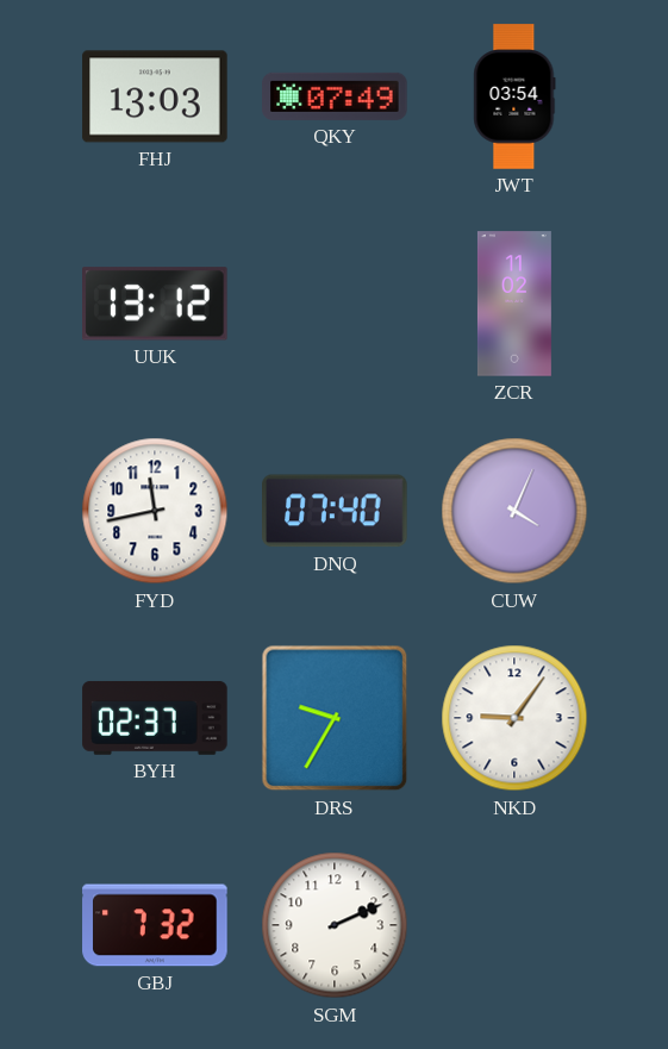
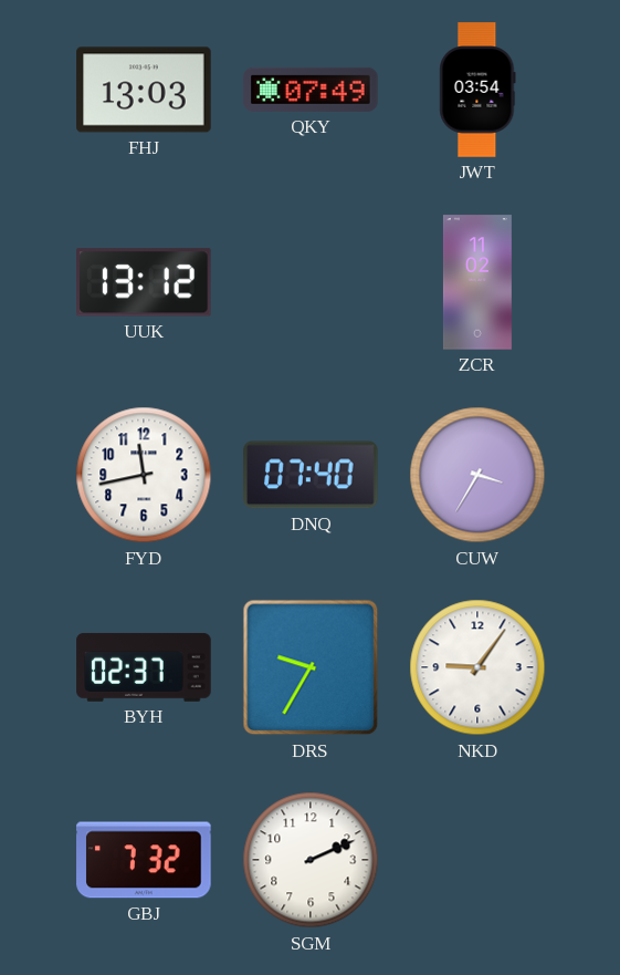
CUW: 4:04 -> 3:35 (477, 475)
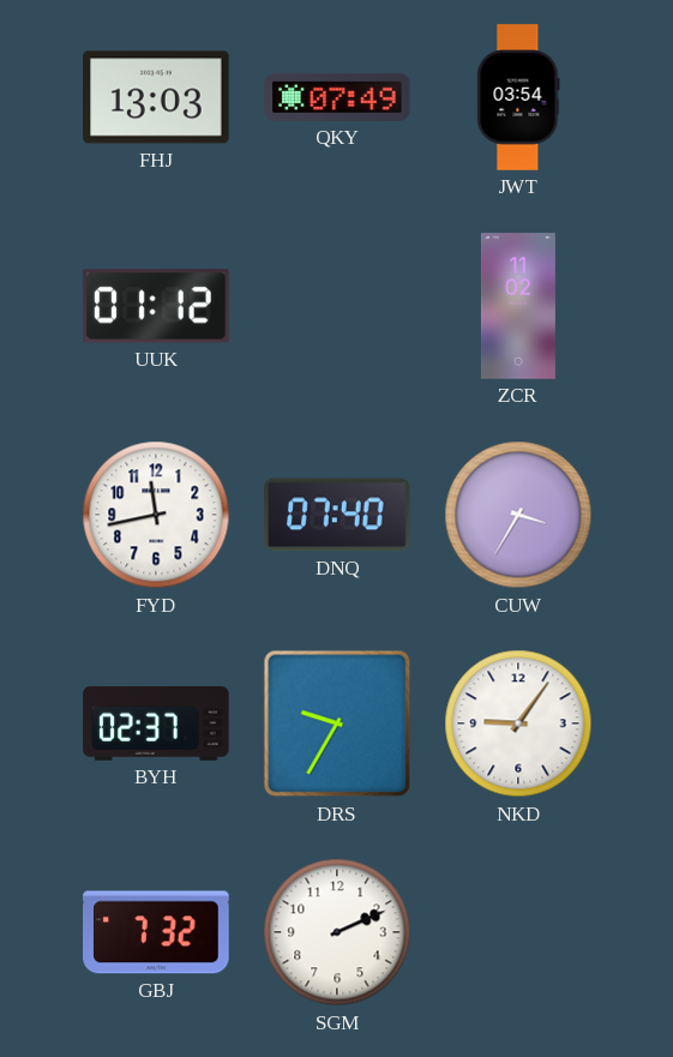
UUK: 13:12 -> 01:12 (157, 306)
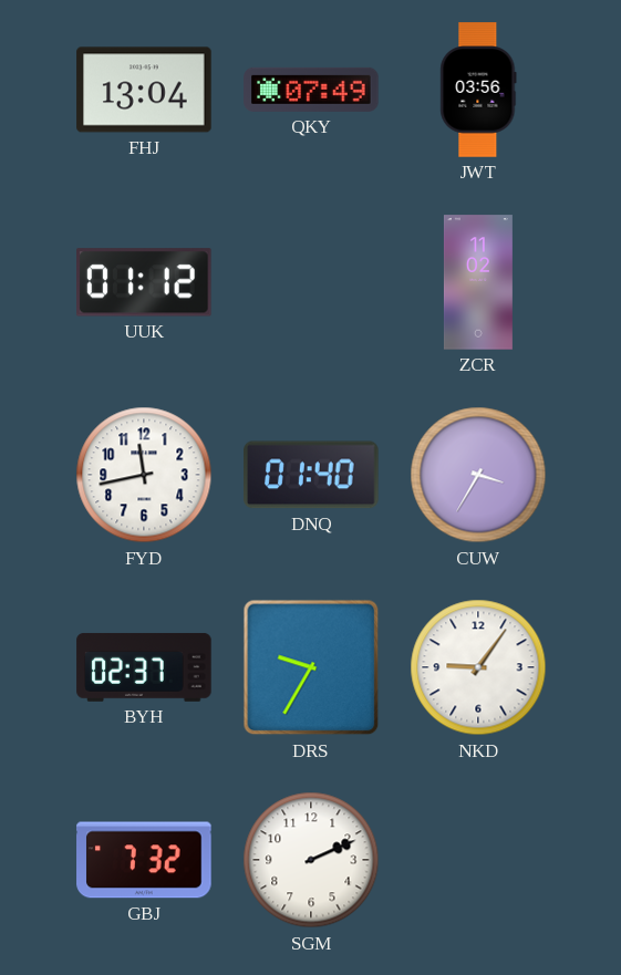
FHJ: 13:03 -> 13:04 (144, 90)
JWT: 03:54 -> 03:56 (478, 90)
DNQ: 07:40 -> 01:40 (311, 475)
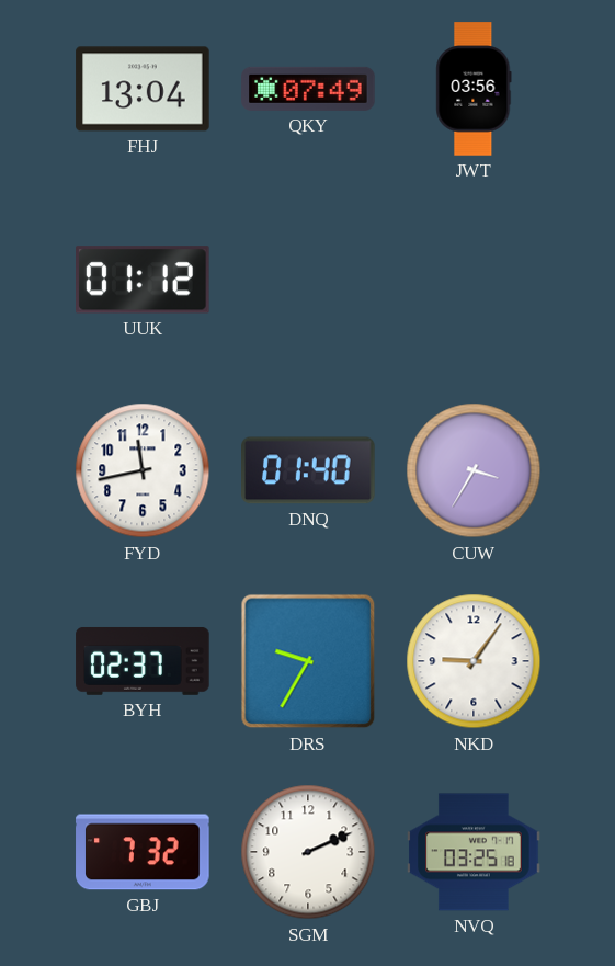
ZCR: 11:02 -> none (478, 282)
NVQ: none -> 03:25 (474, 852)
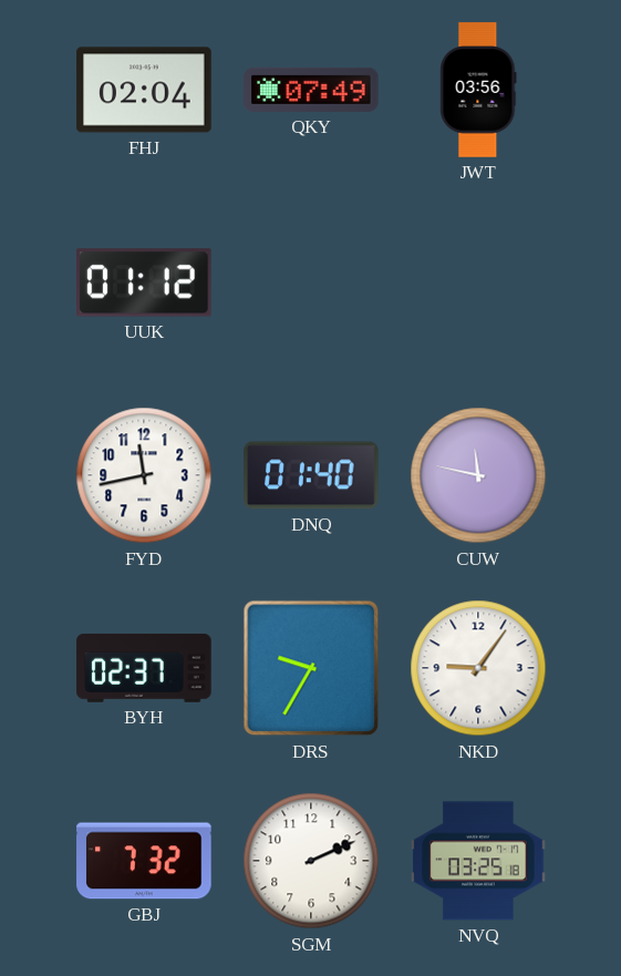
FHJ: 13:04 -> 02:04 (144, 90)
CUW: 3:35 -> 11:47 (478, 475)
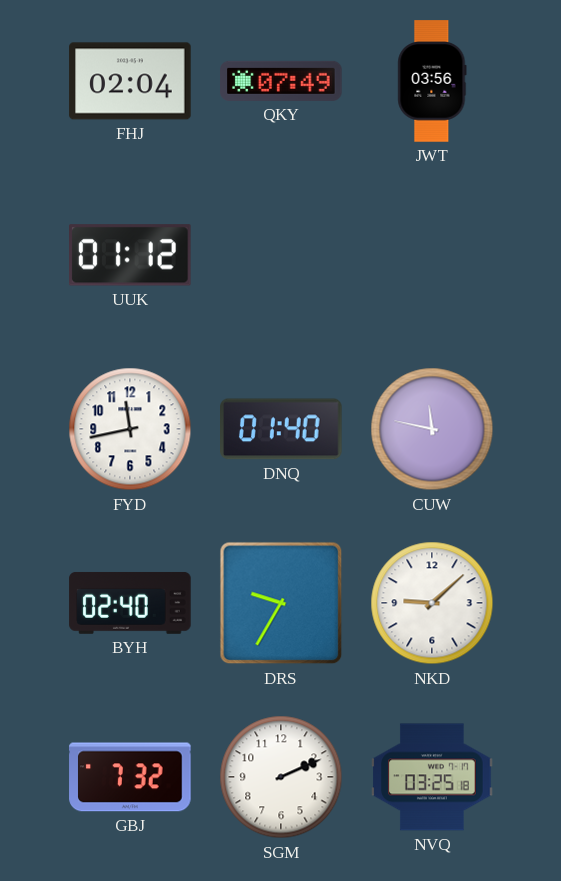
BYH: 02:37 -> 02:40 (130, 603)
NKD: 9:06 -> 9:08 (432, 603)
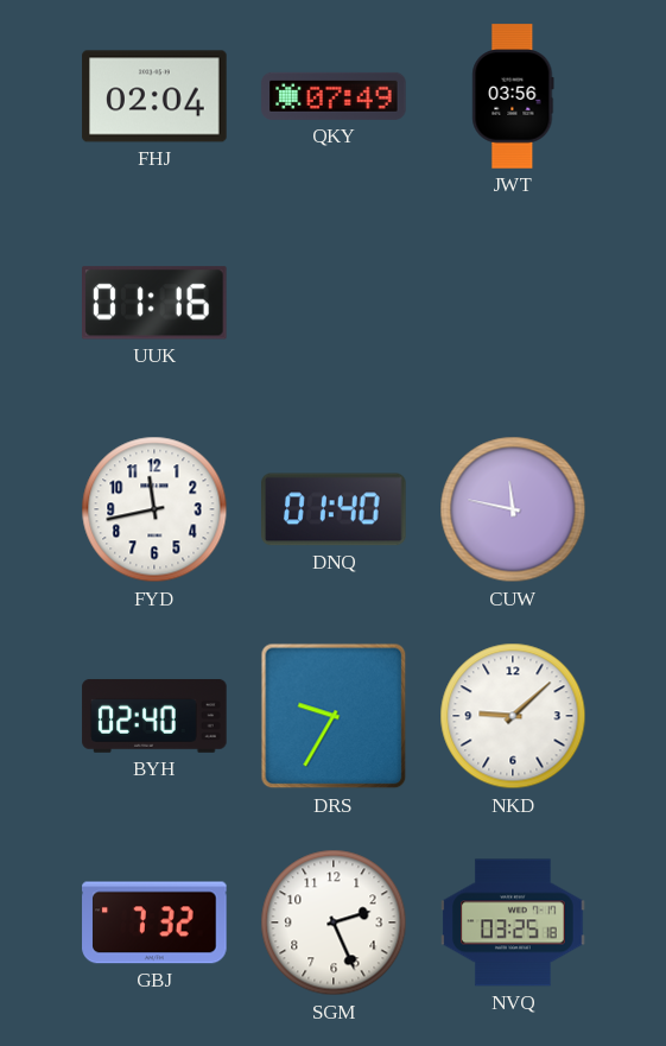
UUK: 01:12 -> 01:16 (156, 303)
SGM: 2:11 -> 2:26 (334, 923)
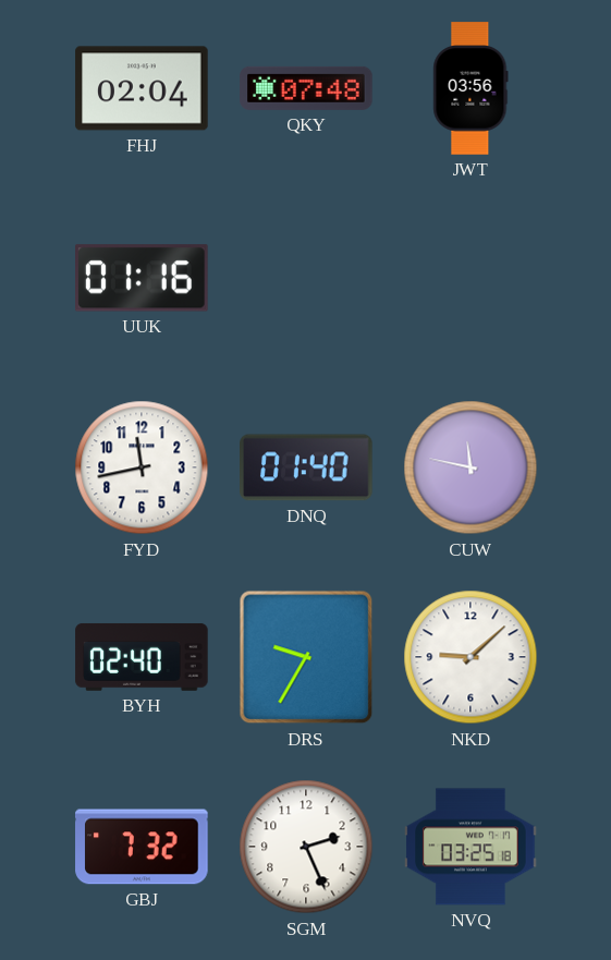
QKY: 07:49 -> 07:48 (306, 88)
